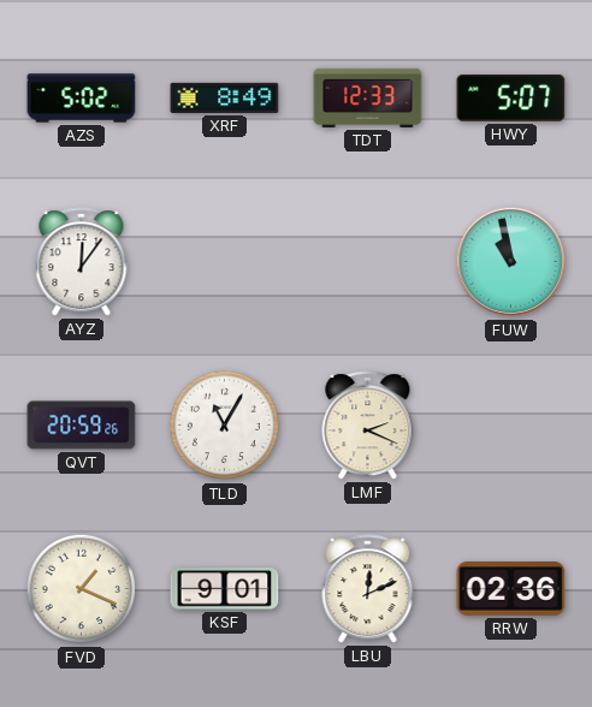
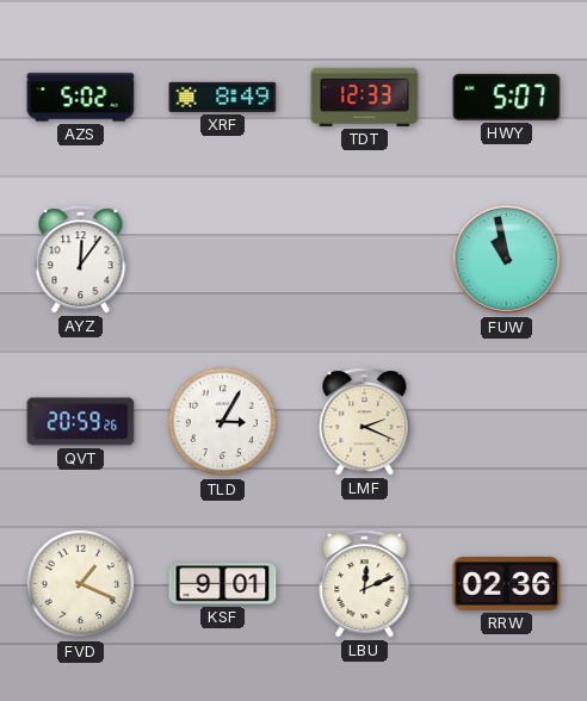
TLD: 11:05 -> 3:05 (223, 422)
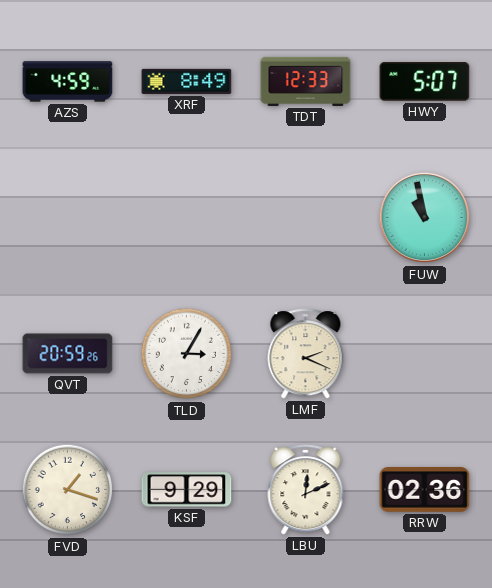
AZS: 5:02 -> 4:59 (68, 82)
AYZ: 12:06 -> none (81, 260)
FVD: 1:19 -> 1:18 (68, 490)
KSF: 9:01 -> 9:29 (187, 490)
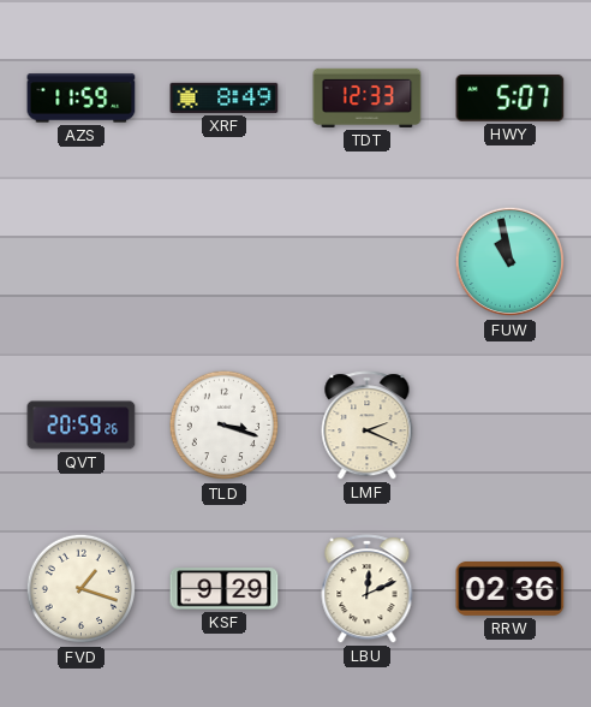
AZS: 4:59 -> 11:59 (82, 99)
TLD: 3:05 -> 3:18 (225, 426)
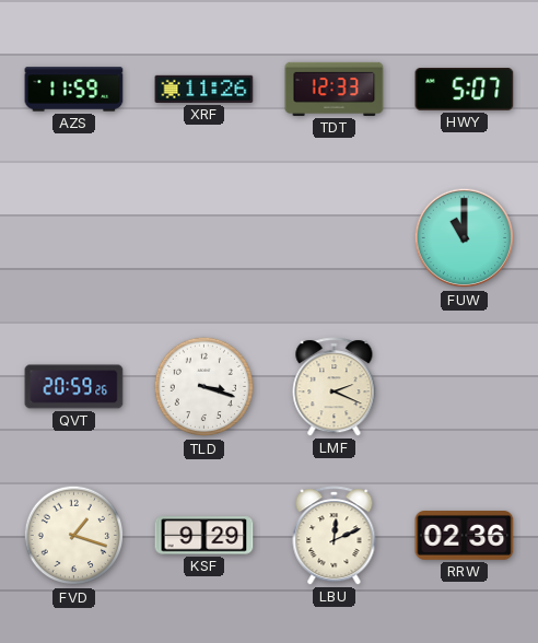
XRF: 8:49 -> 11:26 (204, 89)
FUW: 10:58 -> 11:00 (465, 238)
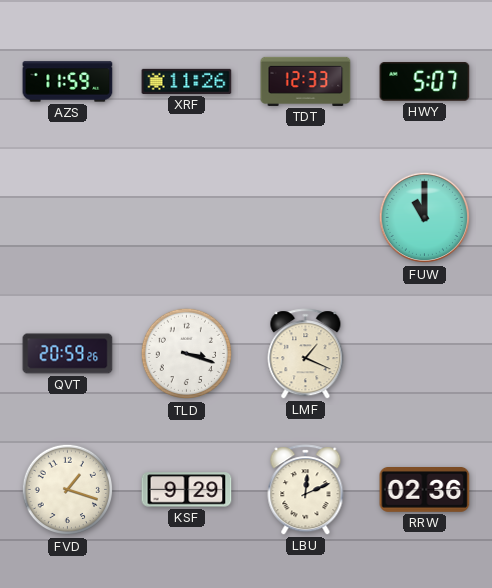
LMF: 2:19 -> 1:19 (306, 354)
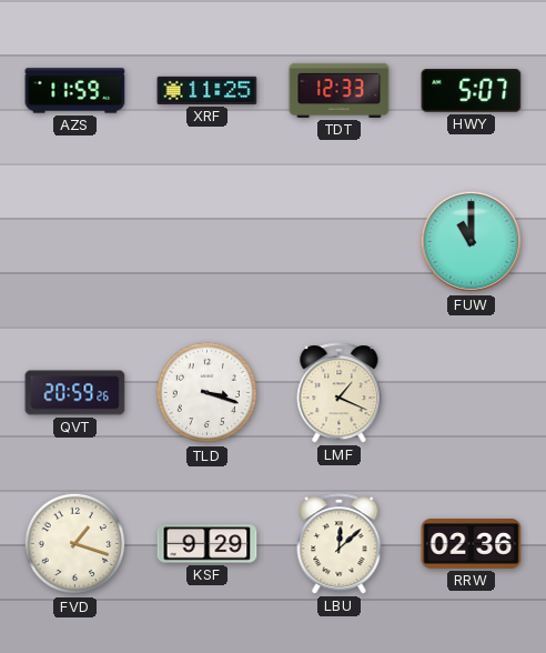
XRF: 11:26 -> 11:25 (208, 90)
LBU: 12:11 -> 12:08 (340, 544)
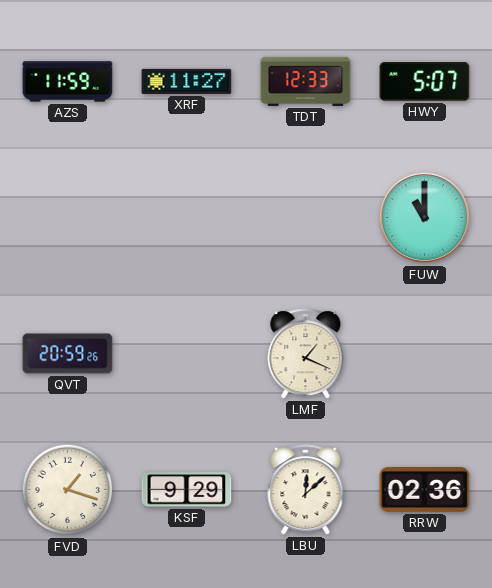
XRF: 11:25 -> 11:27 (187, 81)
TLD: 3:18 -> none (208, 393)
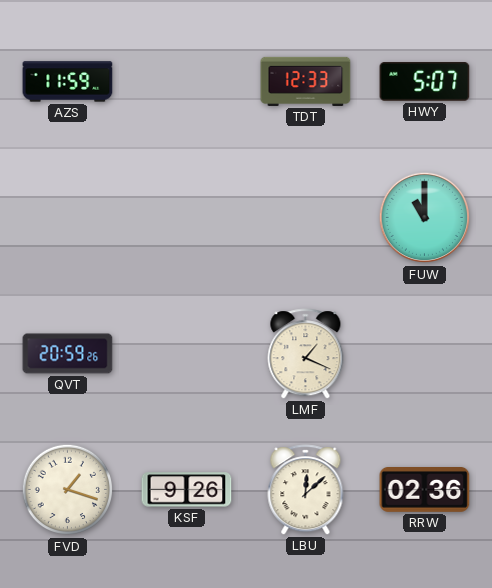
XRF: 11:27 -> none (187, 81)
KSF: 9:29 -> 9:26 (187, 490)
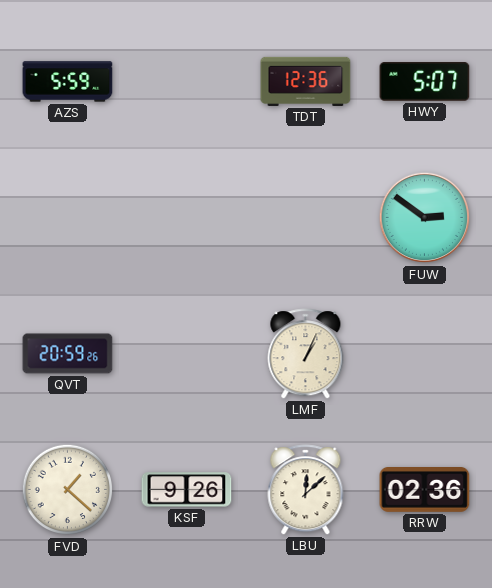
AZS: 11:59 -> 5:59 (68, 82)
TDT: 12:33 -> 12:36 (306, 81)
FUW: 11:00 -> 2:51 (425, 218)
LMF: 1:19 -> 1:04 (306, 354)
FVD: 1:18 -> 1:22 (68, 490)
